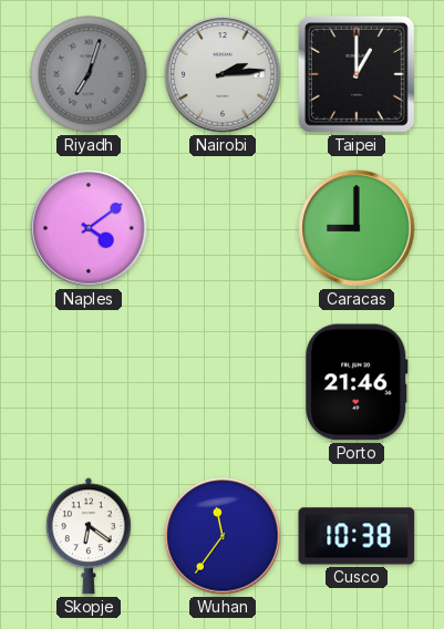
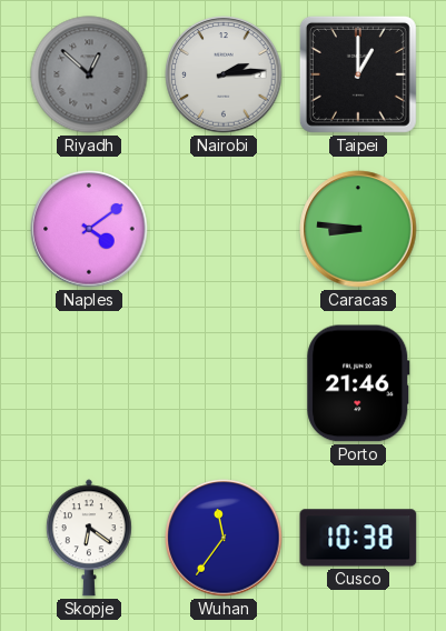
Riyadh: 7:03 -> 12:52 (89, 74)
Caracas: 9:00 -> 8:46 (358, 229)
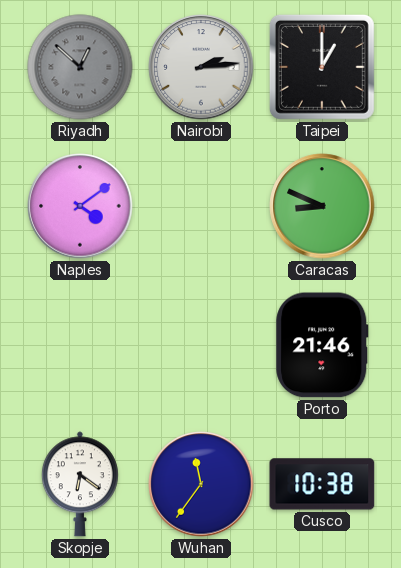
Caracas: 8:46 -> 8:49 (322, 206)
